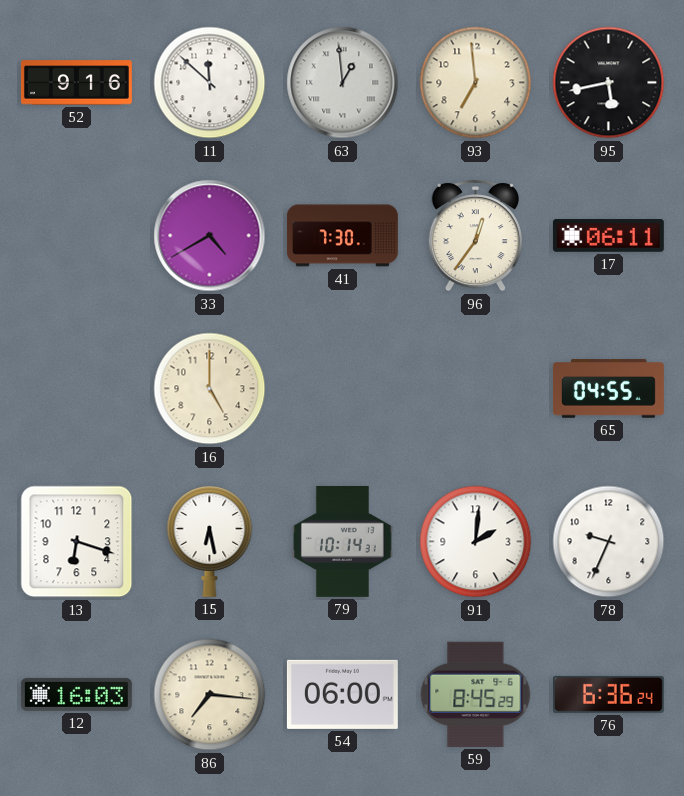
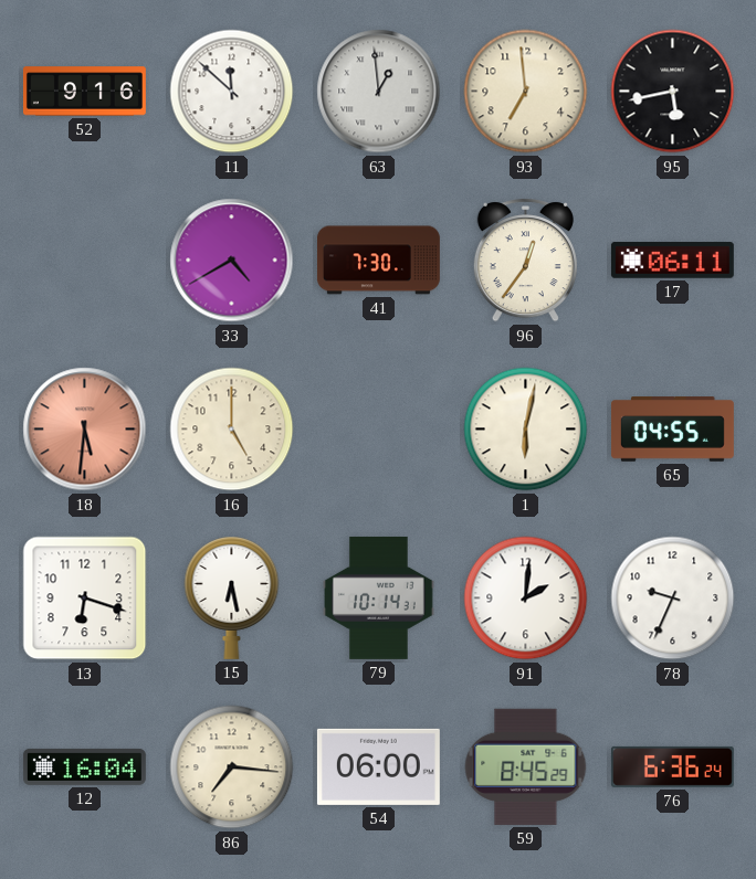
18: none -> 5:31 (85, 430)
1: none -> 6:02 (526, 430)
12: 16:03 -> 16:04 (84, 766)
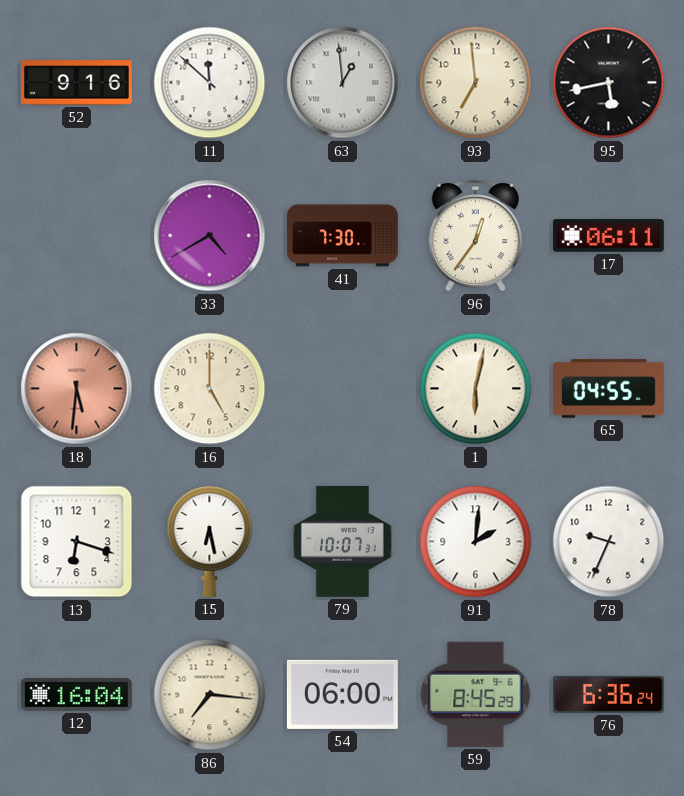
79: 10:14 -> 10:07 (343, 541)
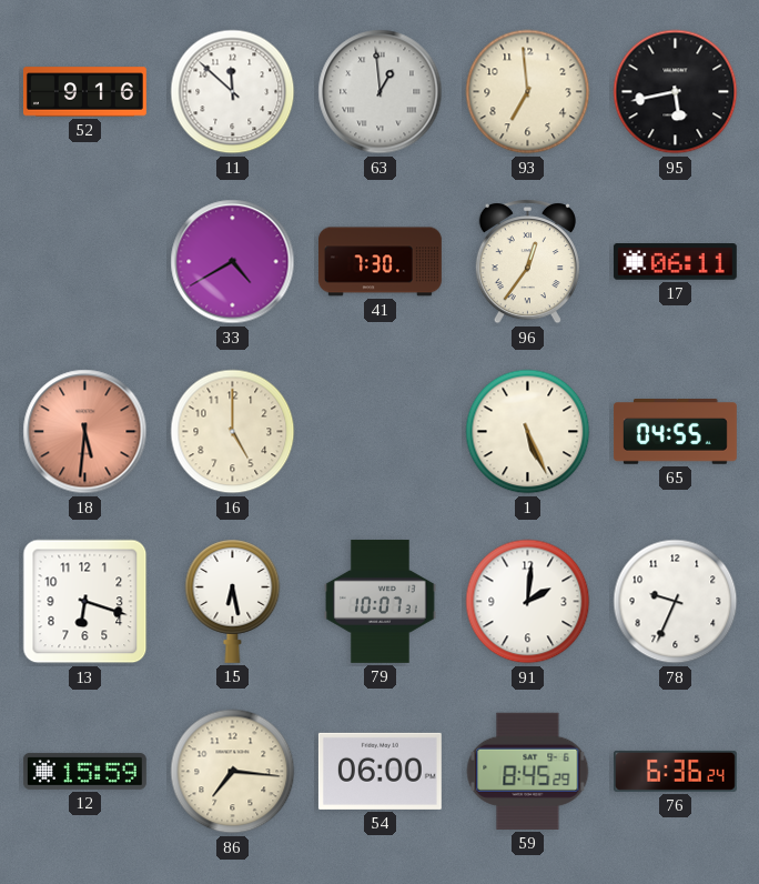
1: 6:02 -> 5:26 (528, 432)
12: 16:04 -> 15:59 (84, 771)
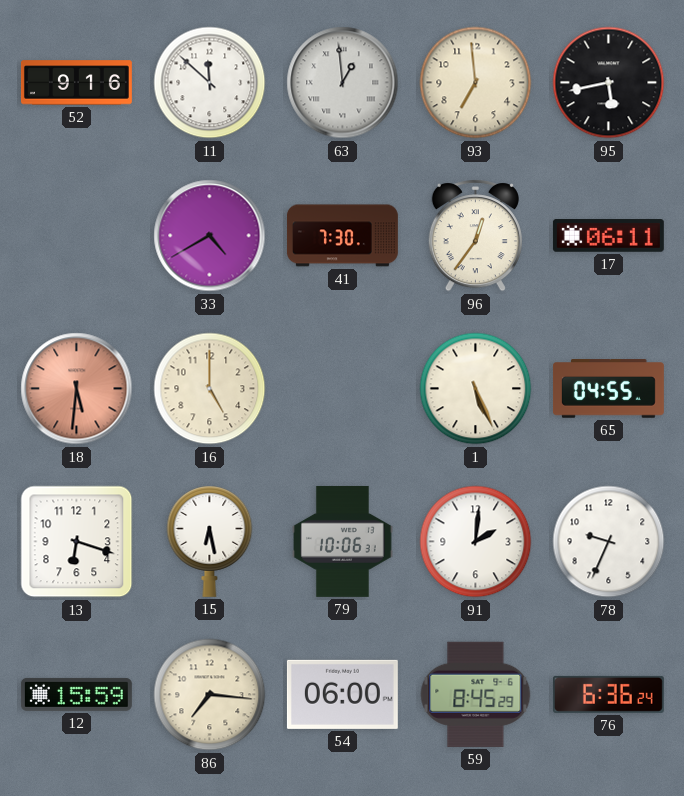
79: 10:07 -> 10:06 (343, 541)
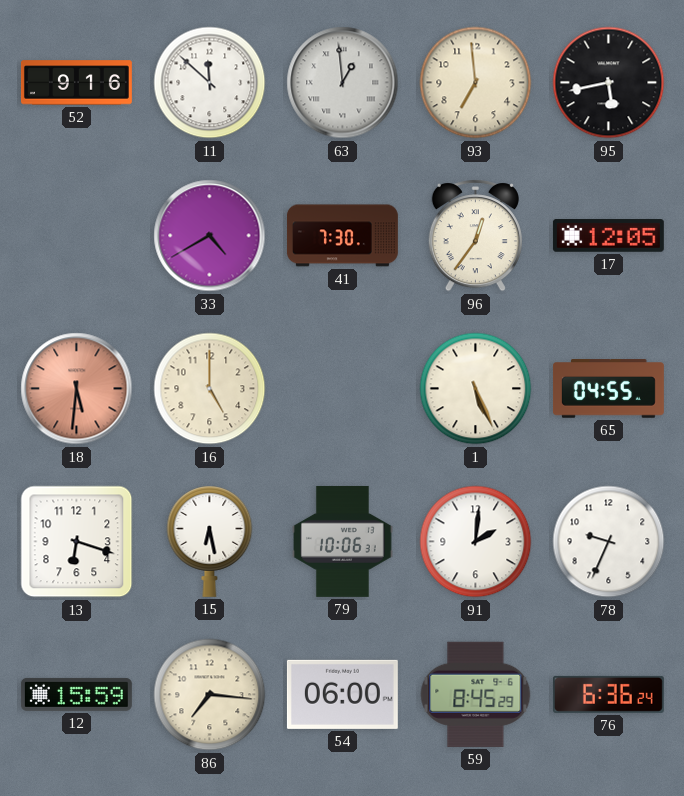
17: 06:11 -> 12:05 (608, 236)
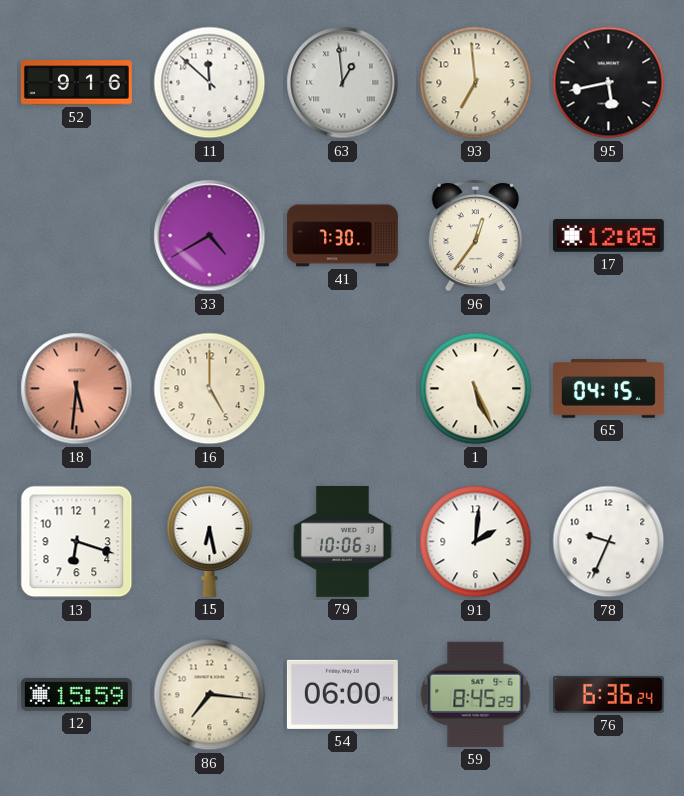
65: 04:55 -> 04:15 (608, 389)
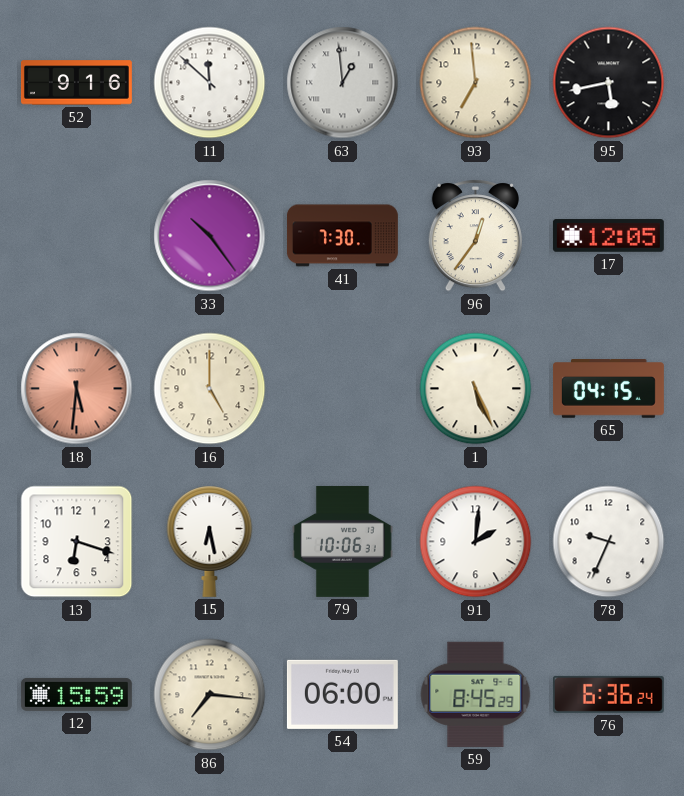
33: 4:40 -> 10:24 (210, 236)
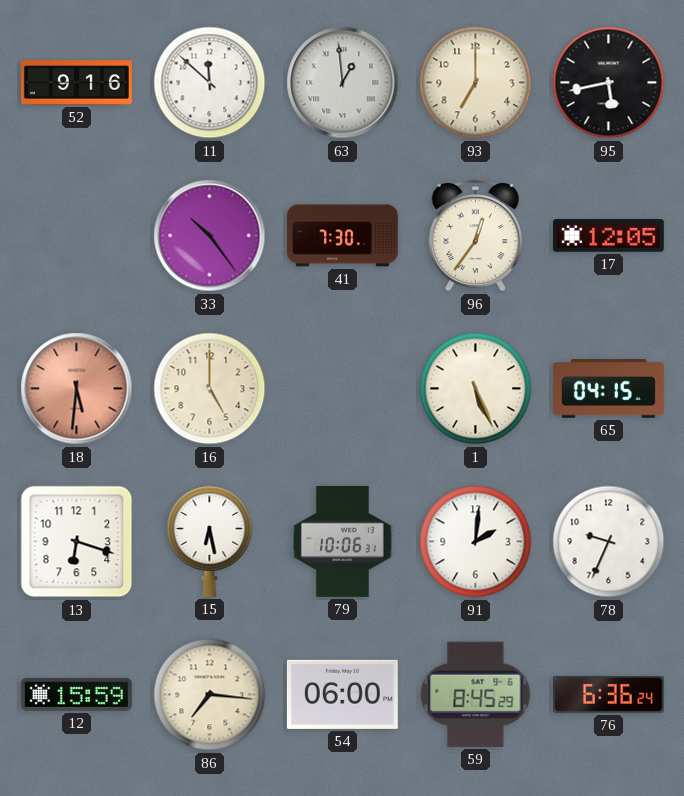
93: 6:59 -> 7:00 (476, 83)
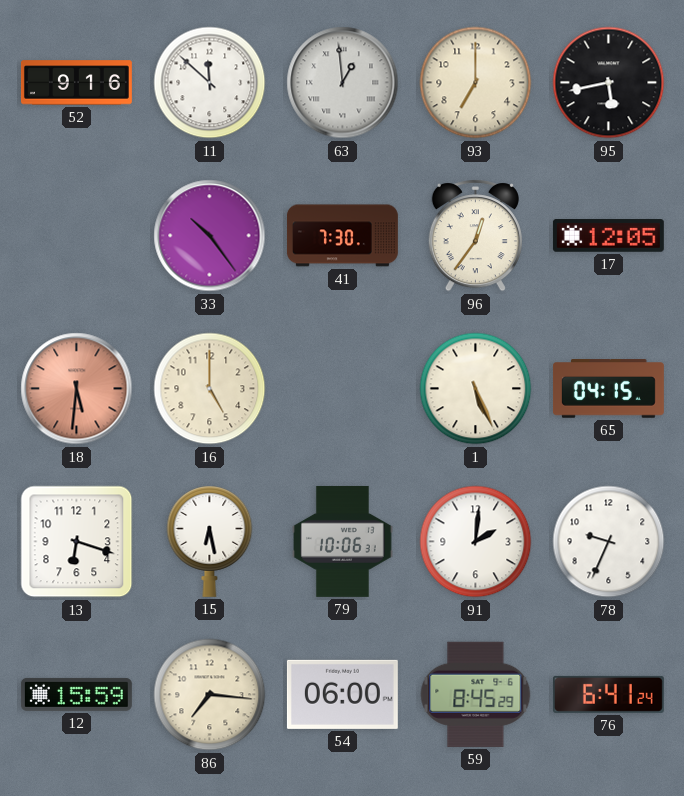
76: 6:36 -> 6:41 (608, 694)
